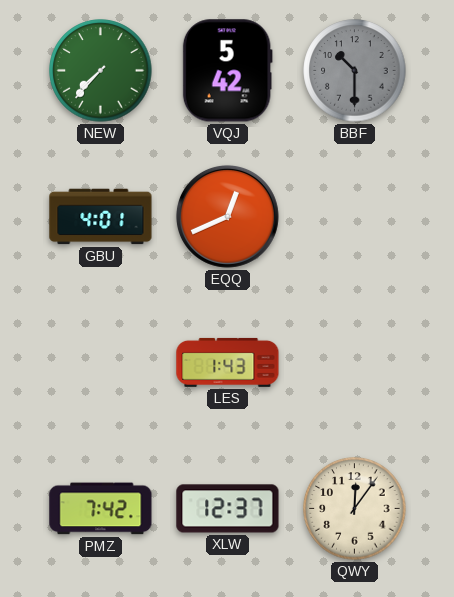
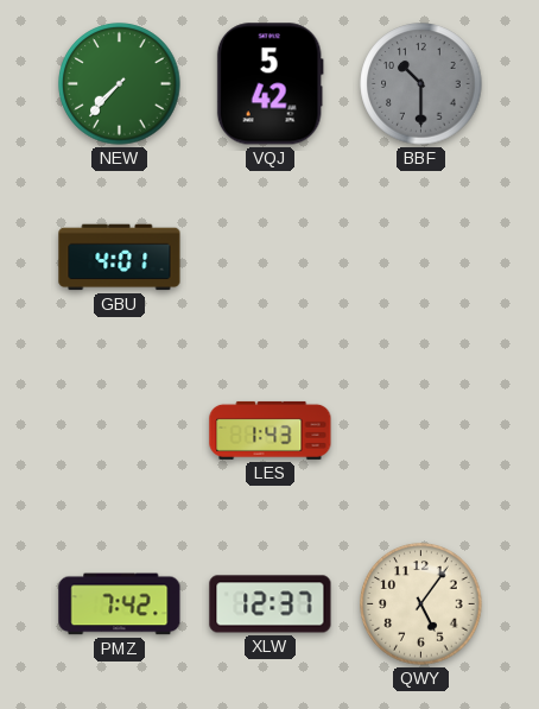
EQQ: 12:41 -> none (227, 216)
QWY: 12:06 -> 5:06 (421, 604)
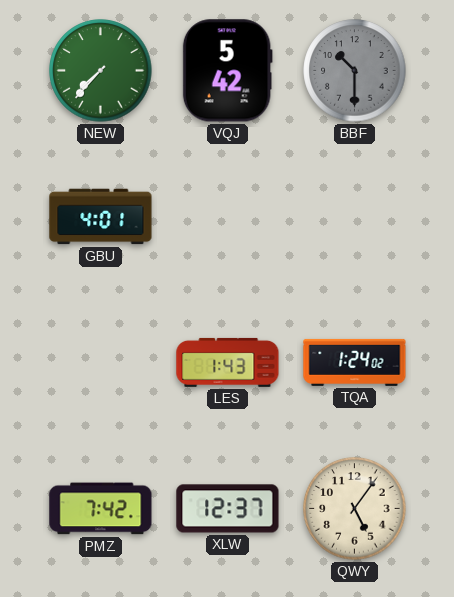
TQA: none -> 1:24 (355, 362)
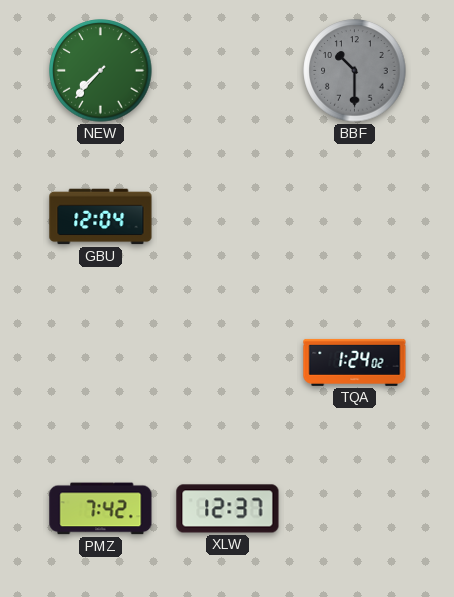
VQJ: 5:42 -> none (227, 71)
GBU: 4:01 -> 12:04 (101, 217)
LES: 1:43 -> none (228, 362)
QWY: 5:06 -> none (355, 509)
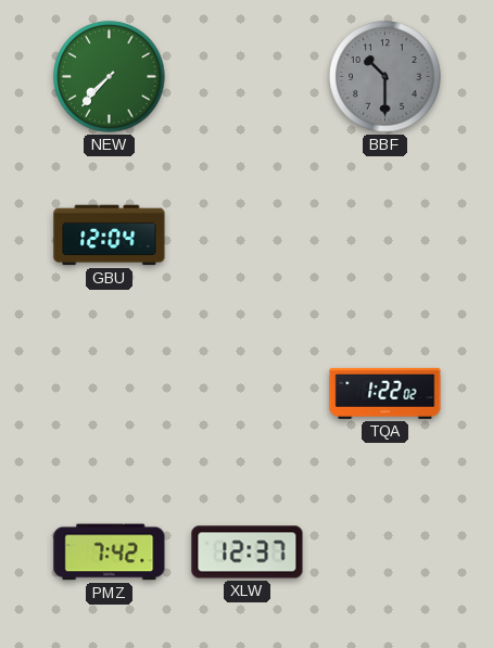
TQA: 1:24 -> 1:22 (385, 393)
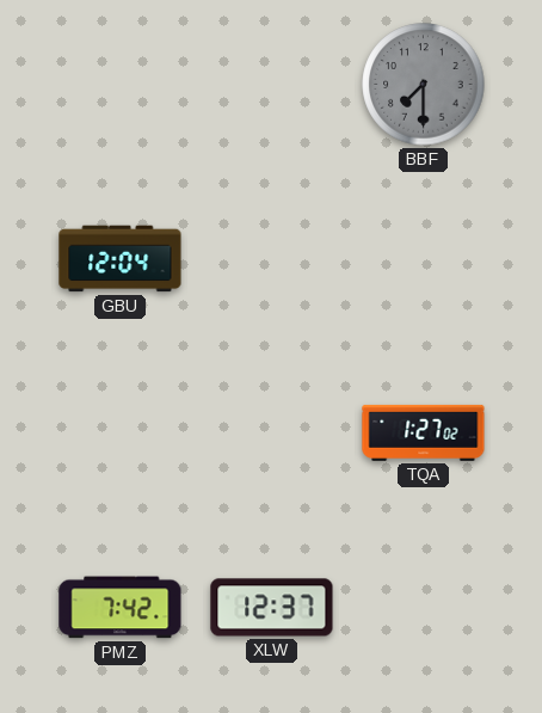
NEW: 7:37 -> none (110, 77)
BBF: 10:30 -> 7:30 (424, 85)
TQA: 1:22 -> 1:27 (424, 432)
